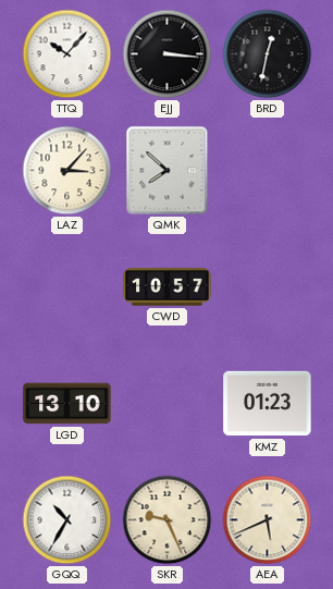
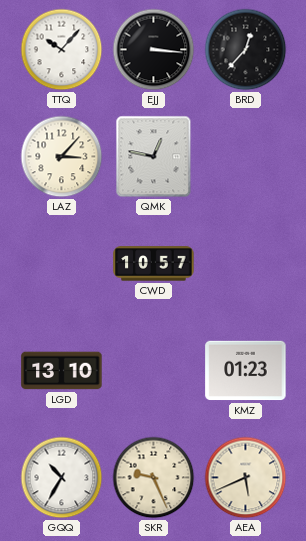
BRD: 12:32 -> 12:37 (246, 50)
QMK: 7:52 -> 12:47 (154, 157)
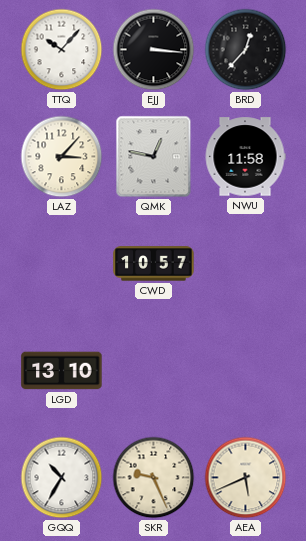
NWU: none -> 11:58 (245, 157)
KMZ: 01:23 -> none (246, 371)
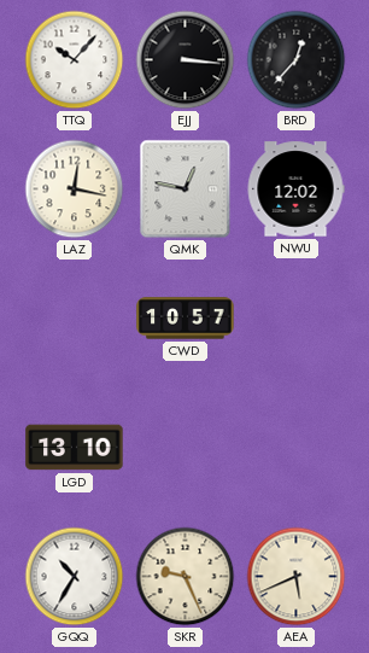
LAZ: 3:07 -> 12:17 (75, 190)
NWU: 11:58 -> 12:02 (295, 190)
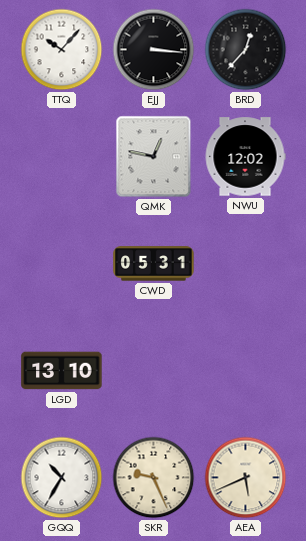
LAZ: 12:17 -> none (75, 190)
CWD: 10:57 -> 05:31 (154, 264)
